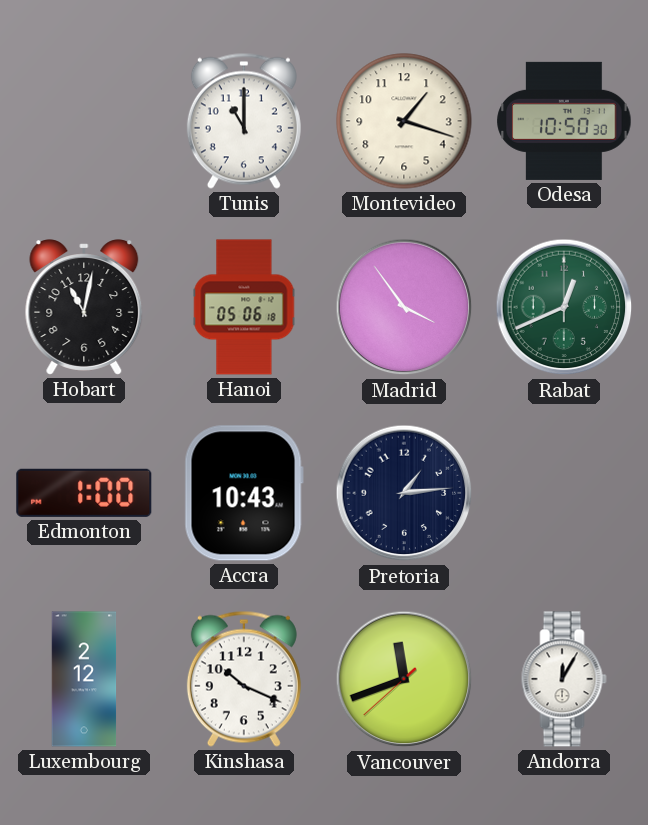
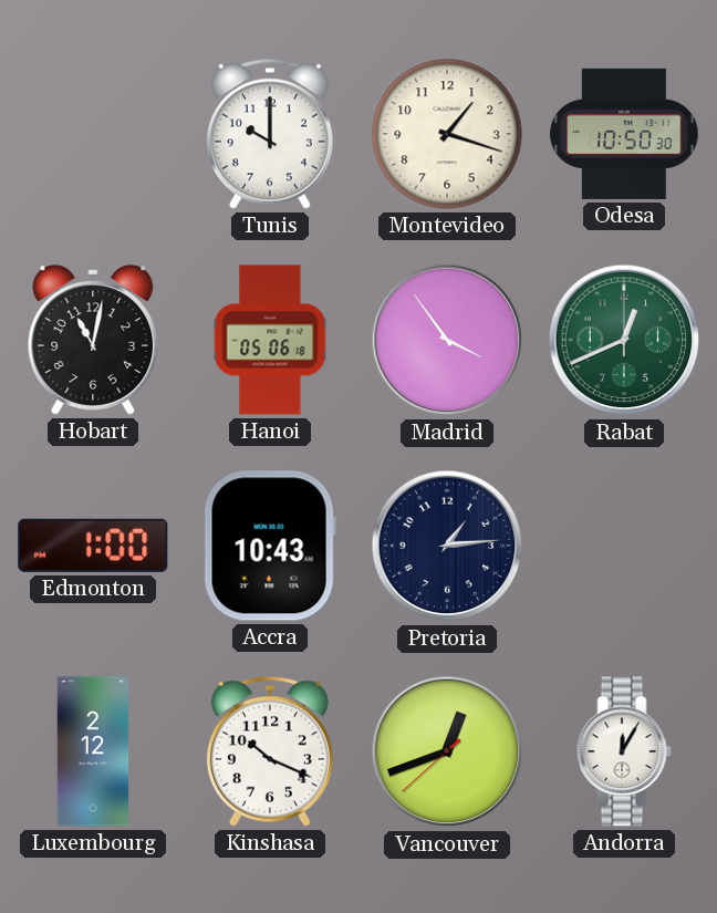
Tunis: 11:00 -> 10:00 (270, 134)
Vancouver: 11:41 -> 12:41 (447, 751)
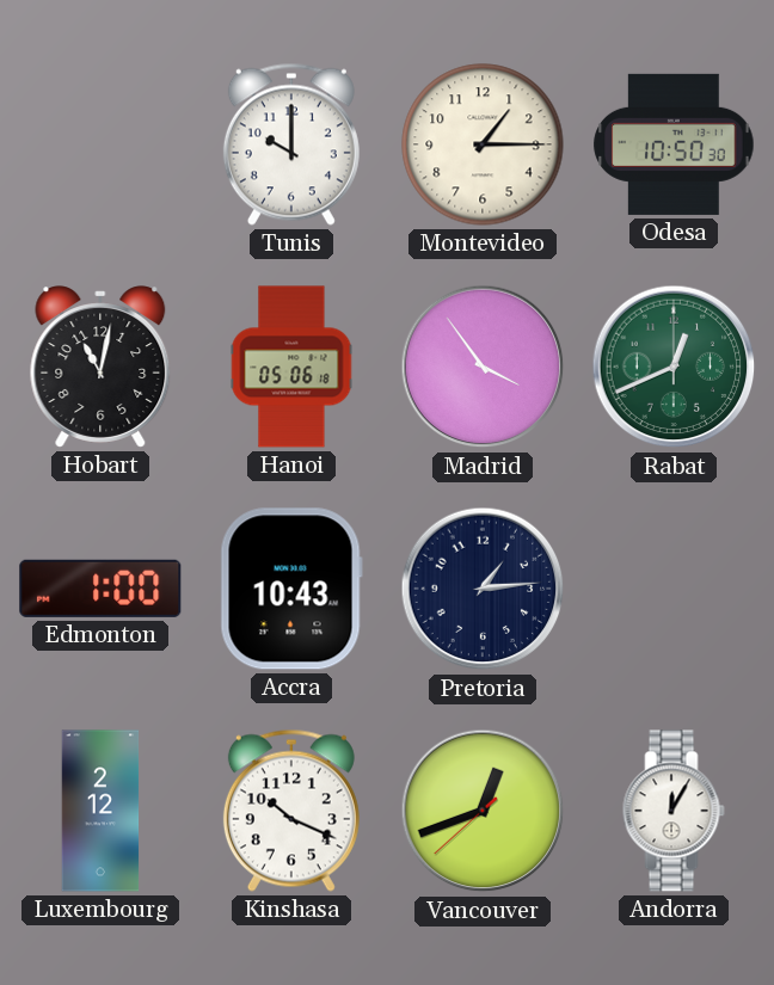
Montevideo: 1:18 -> 1:15 (483, 144)
